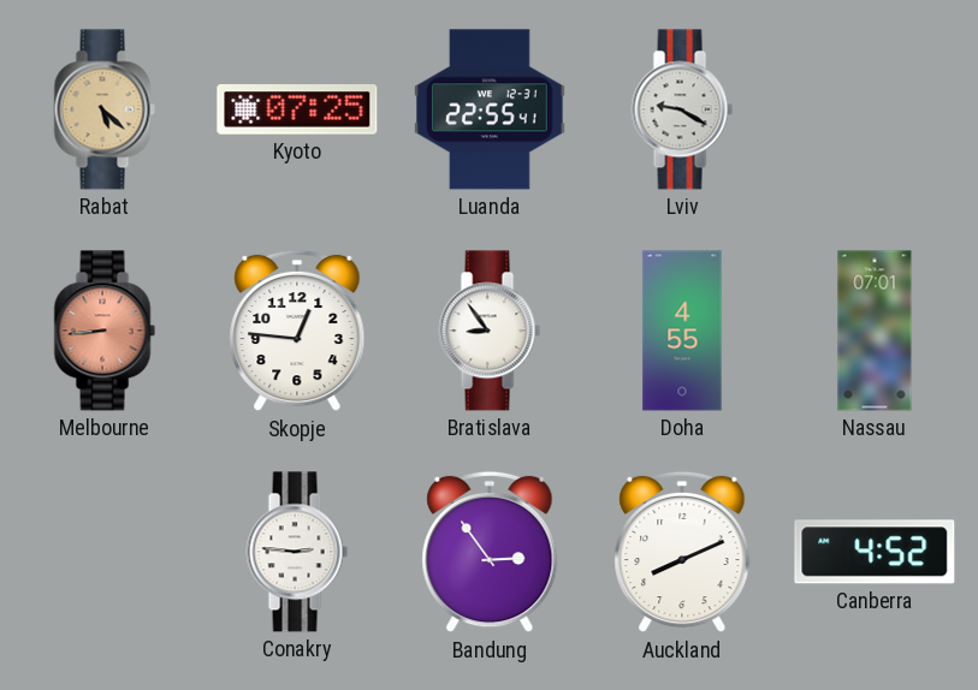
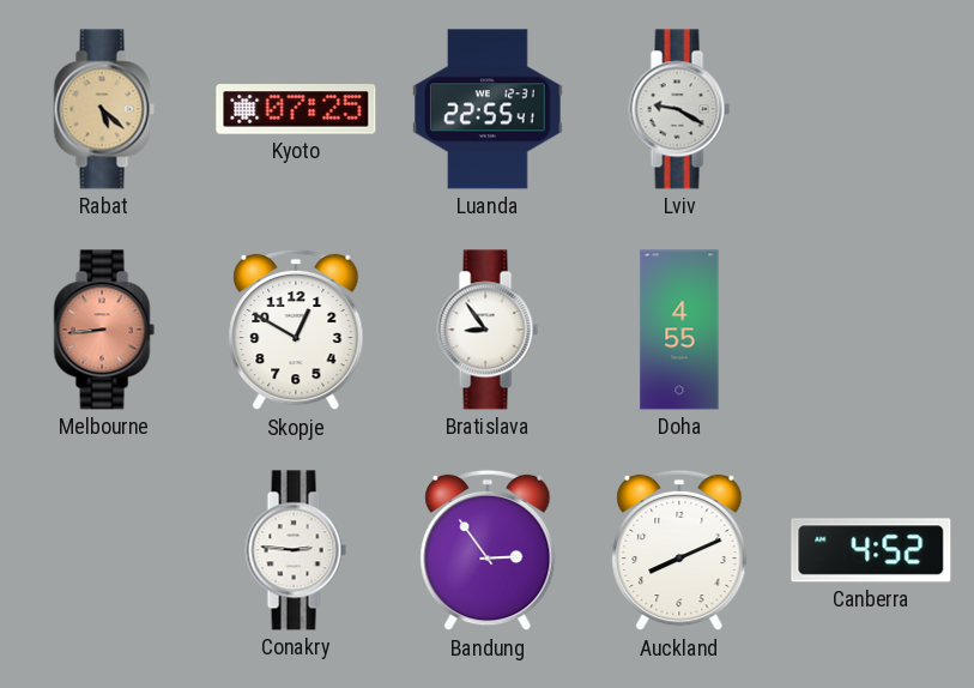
Skopje: 12:46 -> 12:50 (296, 330)
Nassau: 07:01 -> none (875, 331)
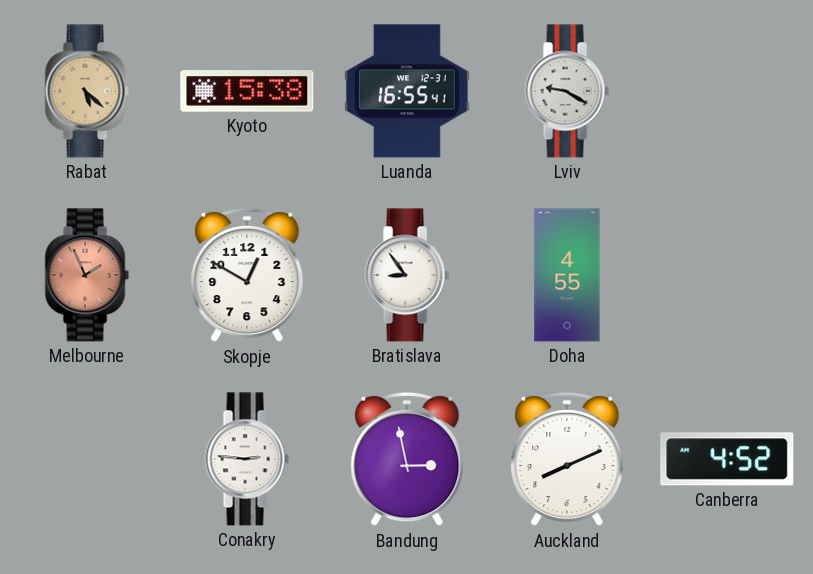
Kyoto: 07:25 -> 15:38 (247, 91)
Luanda: 22:55 -> 16:55 (407, 91)
Melbourne: 8:44 -> 1:56 (87, 275)
Bandung: 2:54 -> 2:58 (407, 459)
